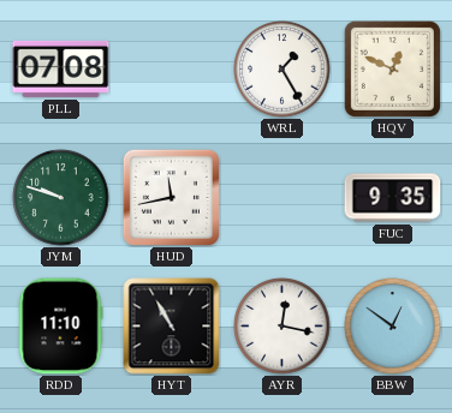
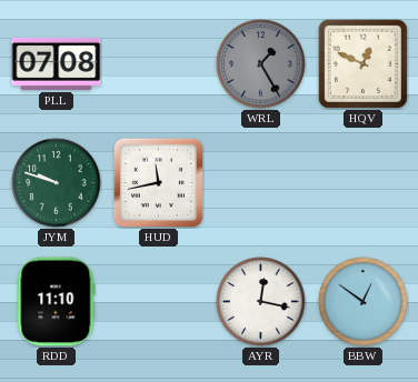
WRL dial: white -> grey (261, 64)
FUC: 9:35 -> none (393, 198)
HYT: 10:55 -> none (172, 327)
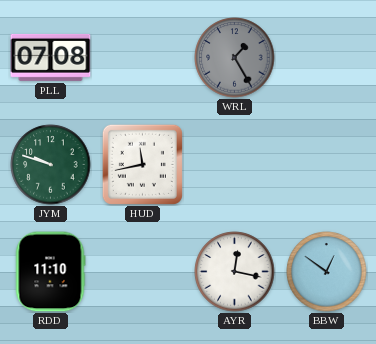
HQV: 12:49 -> none (362, 63)
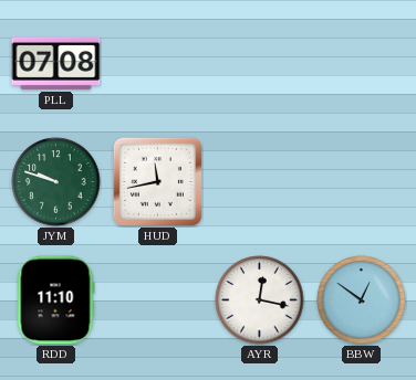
WRL: 1:25 -> none (235, 58)
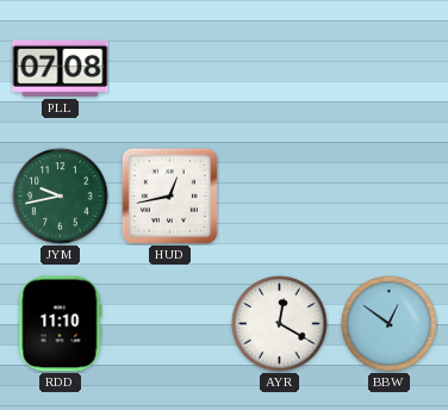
JYM: 9:48 -> 9:43 (61, 197)
HUD: 11:43 -> 12:43 (169, 195)
AYR: 12:17 -> 12:20 (280, 324)
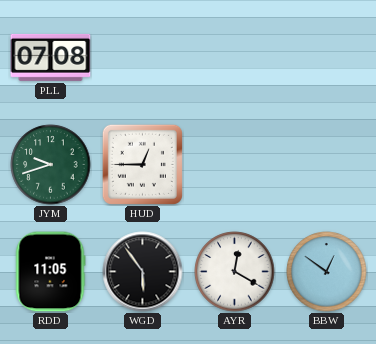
JYM: 9:43 -> 9:42 (51, 165)
HUD: 12:43 -> 12:45 (142, 164)
RDD: 11:10 -> 11:05 (50, 272)
WGD: none -> 5:54 (143, 272)
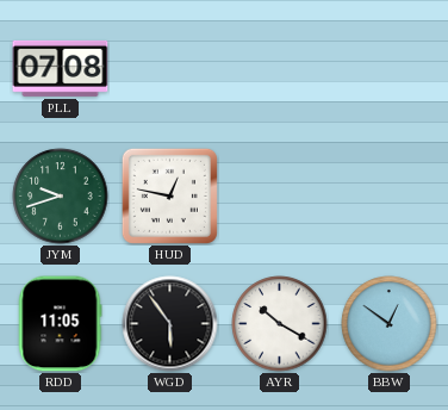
HUD: 12:45 -> 12:47 (169, 195)
AYR: 12:20 -> 10:20 (280, 324)
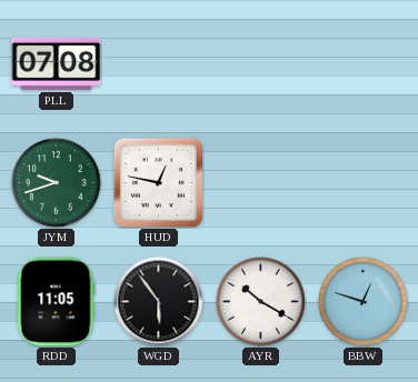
BBW: 12:51 -> 12:48 (364, 302)
